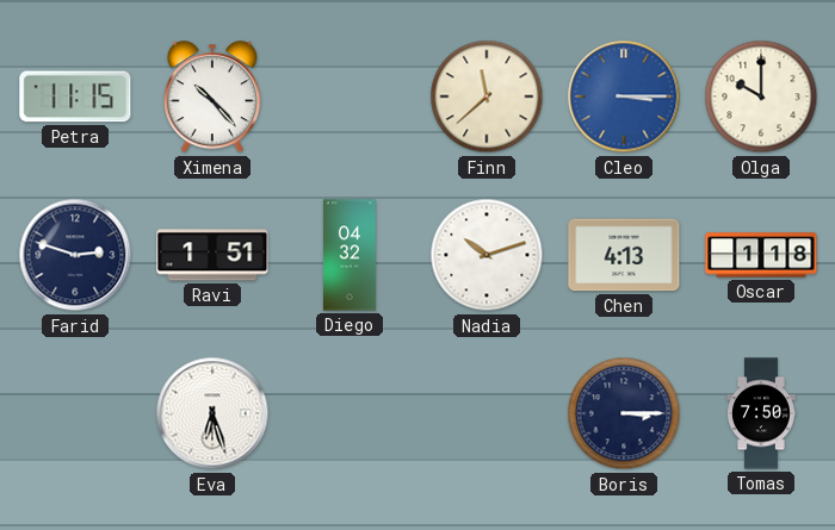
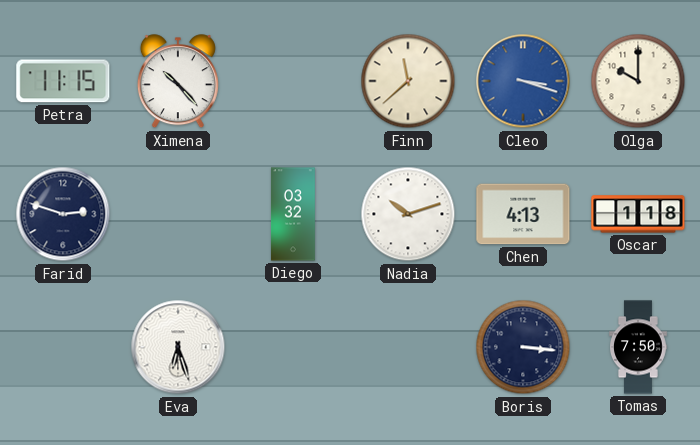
Cleo: 3:15 -> 3:18 (523, 81)
Ravi: 1:51 -> none (212, 255)
Diego: 04:32 -> 03:32 (293, 214)
Boris: 3:15 -> 3:16 (523, 347)
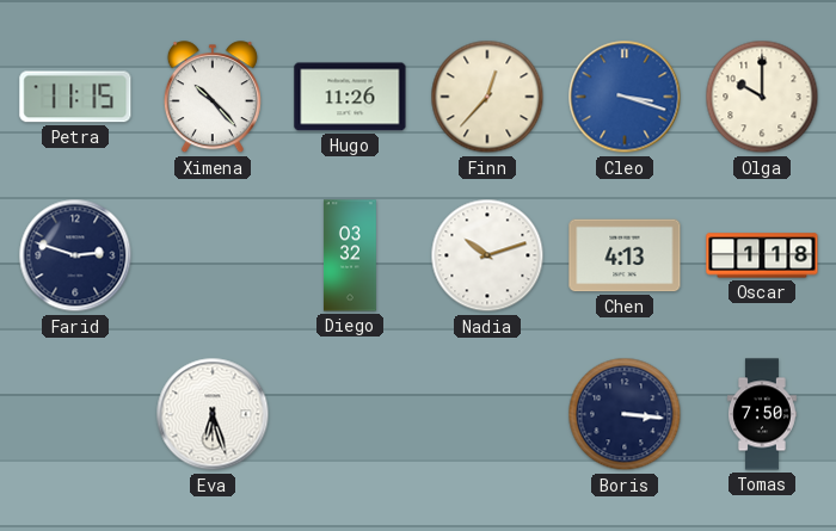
Hugo: none -> 11:26 (350, 97)
Finn: 11:38 -> 12:37 (487, 97)
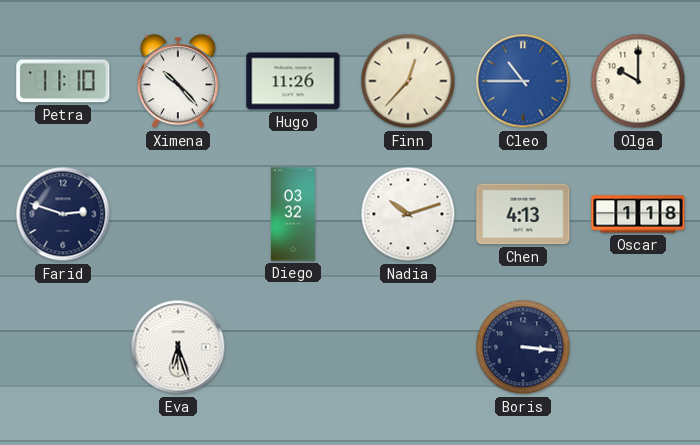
Petra: 11:15 -> 11:10 (63, 81)
Cleo: 3:18 -> 10:45 (523, 81)
Tomas: 7:50 -> none (763, 414)
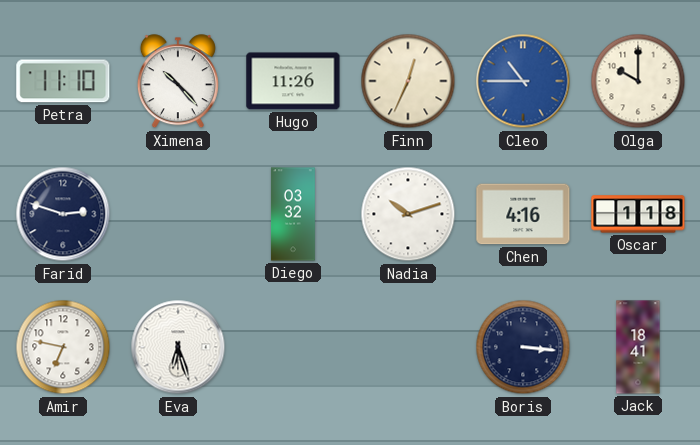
Finn: 12:37 -> 12:34 (408, 81)
Chen: 4:13 -> 4:16 (523, 214)
Amir: none -> 6:47 (63, 347)
Jack: none -> 18:41 (638, 347)
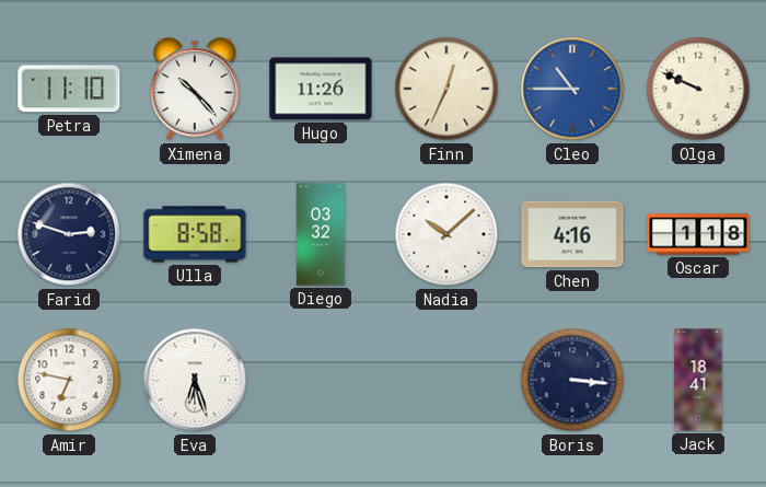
Olga: 10:00 -> 9:49 (698, 89)
Ulla: none -> 8:58 (195, 234)
Nadia: 10:12 -> 10:08 (446, 234)
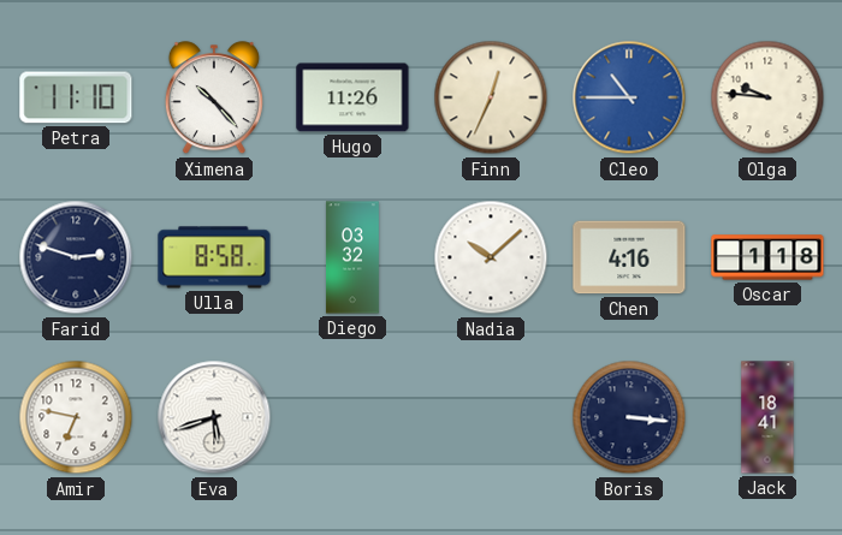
Olga: 9:49 -> 9:46 (767, 97)
Eva: 6:27 -> 5:42 (214, 417)
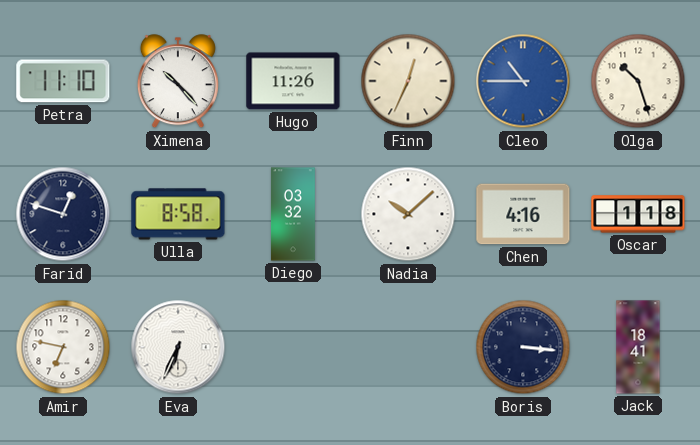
Olga: 9:46 -> 10:27 (638, 81)
Farid: 2:48 -> 12:48 (63, 214)
Eva: 5:42 -> 6:34 (178, 347)
